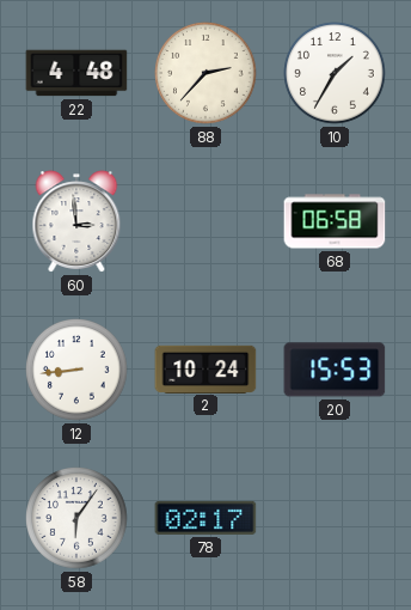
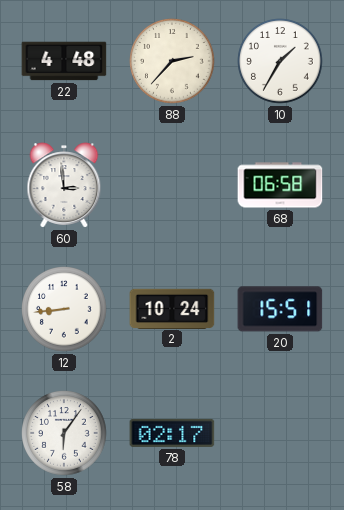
20: 15:53 -> 15:51 (280, 309)
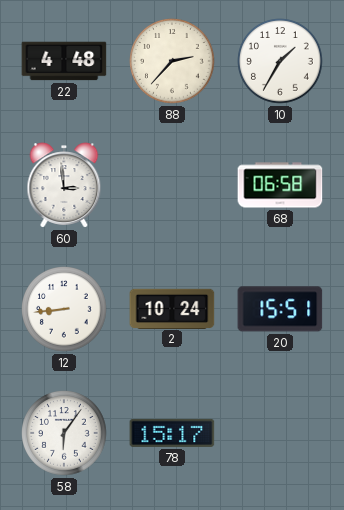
78: 02:17 -> 15:17 (172, 433)
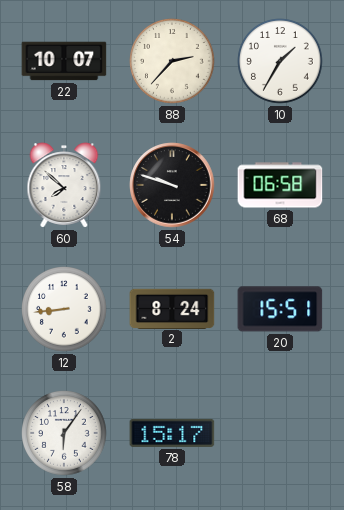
22: 4:48 -> 10:07 (64, 61)
60: 2:59 -> 7:52 (64, 185)
54: none -> 9:48 (172, 185)
2: 10:24 -> 8:24 (172, 308)
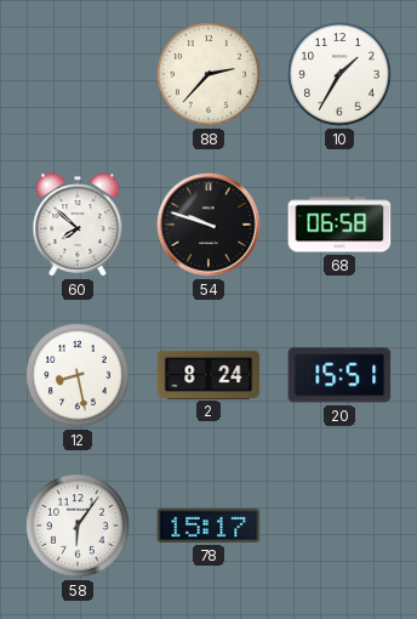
22: 10:07 -> none (64, 61)
12: 8:44 -> 8:28 (79, 376)
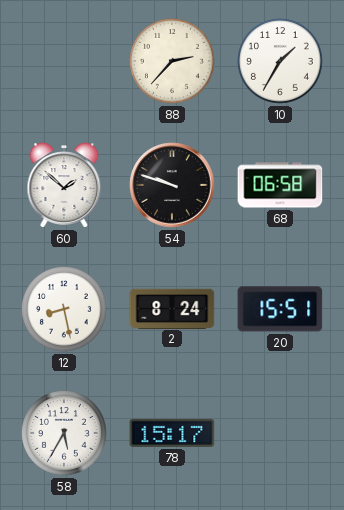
60: 7:52 -> 1:52 (64, 185)
58: 6:06 -> 5:35 (65, 434)
